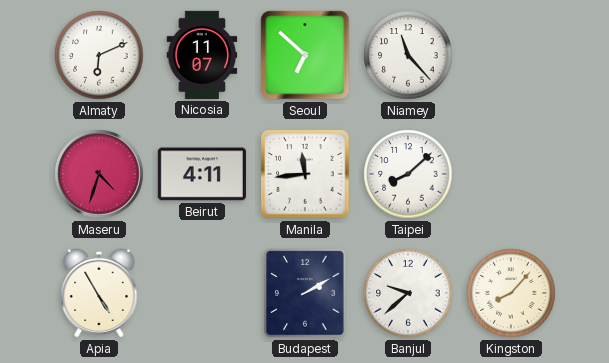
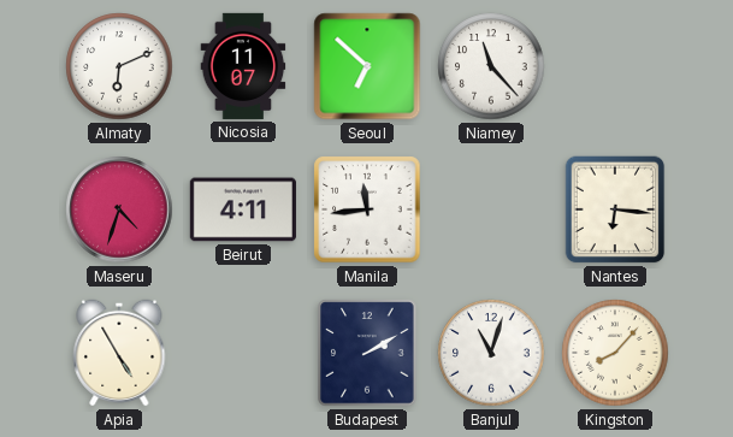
Taipei: 8:08 -> none (408, 174)
Nantes: none -> 6:16 (615, 209)
Banjul: 9:38 -> 11:03 (491, 353)
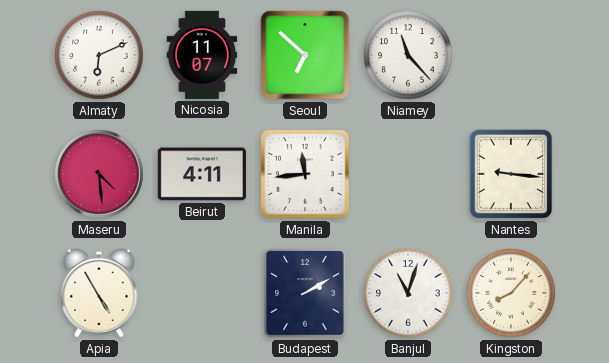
Maseru: 4:33 -> 4:29 (99, 174)
Nantes: 6:16 -> 9:16 (511, 174)
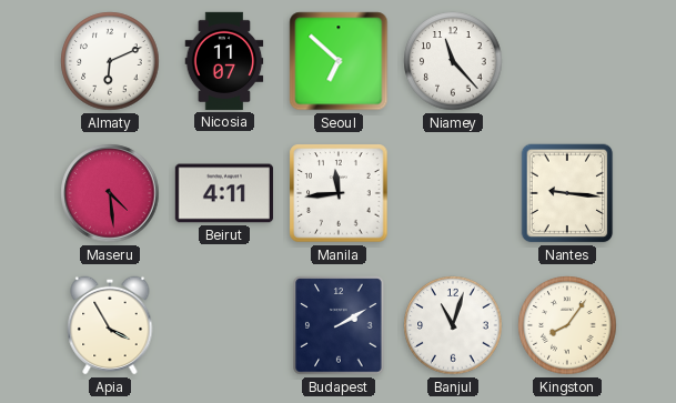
Apia: 4:55 -> 3:55 (110, 325)
Kingston: 8:07 -> 8:06 (567, 325)
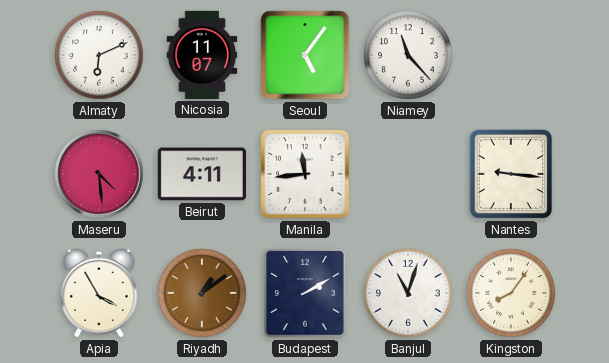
Seoul: 6:52 -> 5:06 (305, 55)
Riyadh: none -> 1:09 (202, 293)
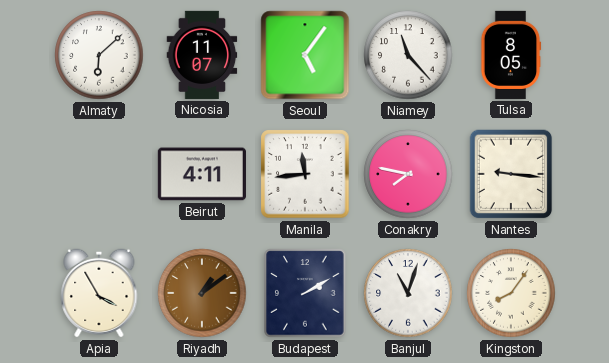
Almaty: 6:11 -> 6:08 (99, 55)
Tulsa: none -> 8:05 (511, 55)
Maseru: 4:29 -> none (99, 174)
Conakry: none -> 7:47 (408, 174)
